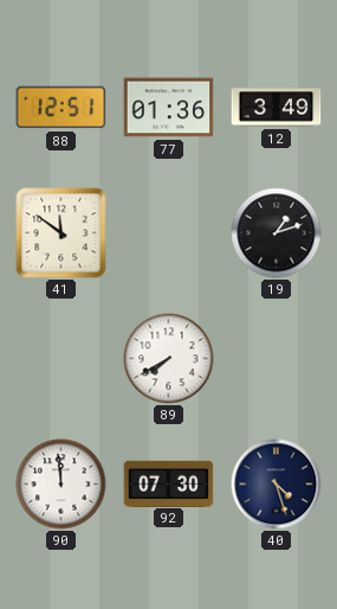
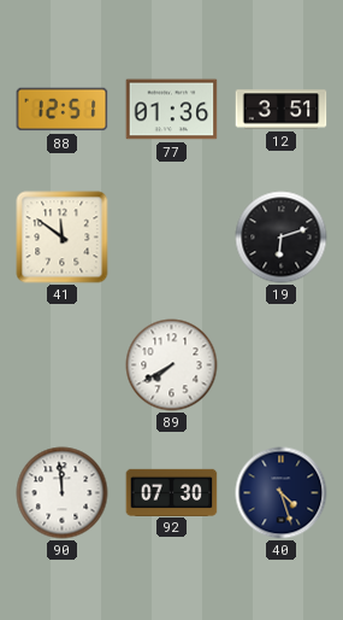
12: 3:49 -> 3:51 (282, 110)
19: 1:12 -> 6:12 (282, 238)
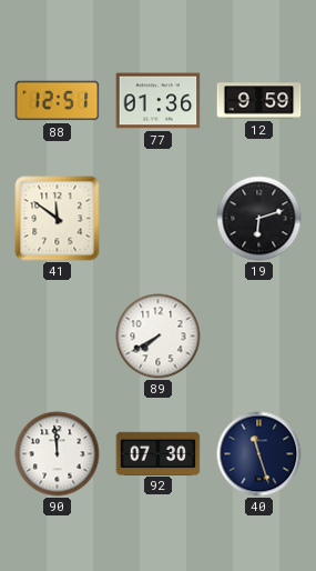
12: 3:51 -> 9:59 (259, 101)
40: 4:27 -> 11:27 (259, 454)
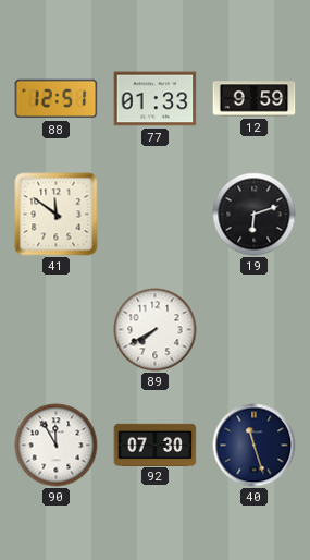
77: 01:36 -> 01:33 (156, 99)
90: 11:59 -> 11:55 (57, 446)
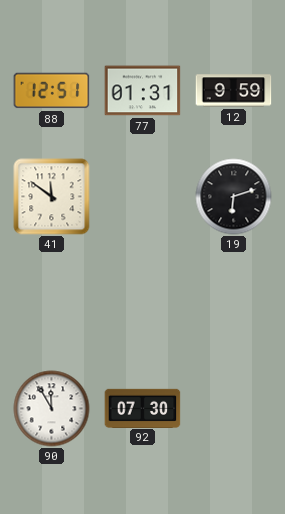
77: 01:33 -> 01:31 (143, 91)
89: 7:40 -> none (156, 330)
40: 11:27 -> none (255, 446)
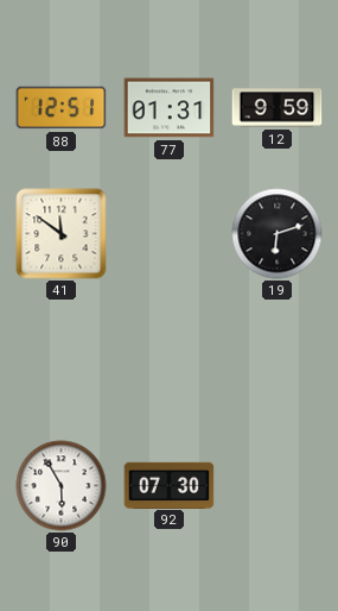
90: 11:55 -> 5:55 (62, 486)
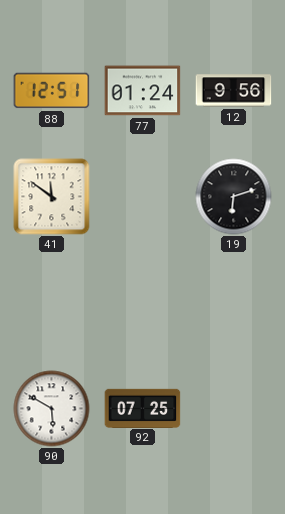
77: 01:31 -> 01:24 (143, 91)
12: 9:59 -> 9:56 (234, 91)
90: 5:55 -> 5:50 (52, 409)
92: 07:30 -> 07:25 (143, 408)
